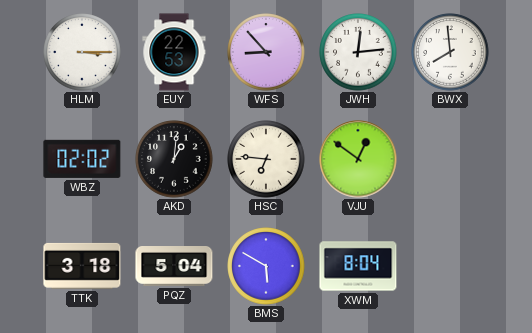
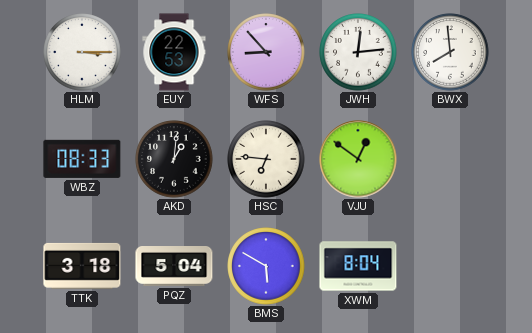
WBZ: 02:02 -> 08:33 (82, 159)
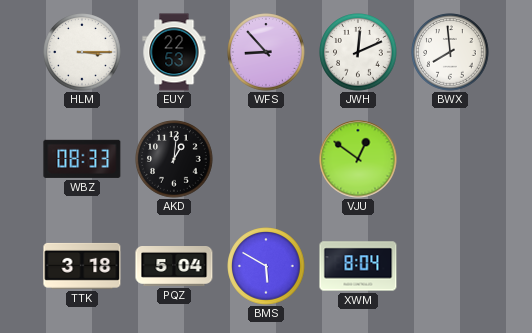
JWH: 12:14 -> 12:11 (358, 52)
HSC: 6:46 -> none (266, 159)
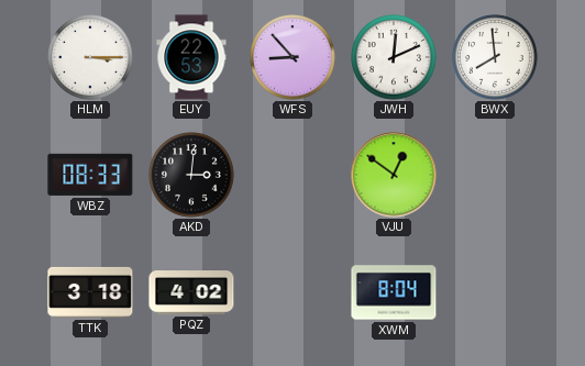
AKD: 1:01 -> 3:01 (191, 175)
PQZ: 5:04 -> 4:02 (191, 293)
BMS: 5:50 -> none (266, 266)
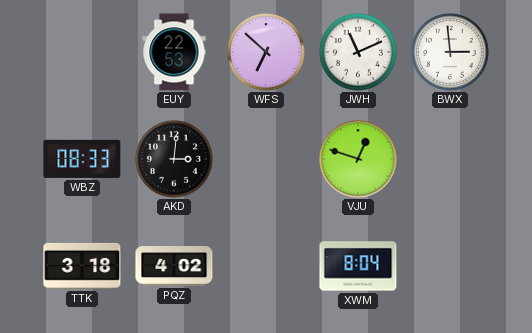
HLM: 3:15 -> none (90, 57)
WFS: 8:53 -> 6:52 (266, 52)
JWH: 12:11 -> 11:11 (358, 52)
BWX: 7:59 -> 2:59 (450, 52)
VJU: 12:51 -> 12:48 (358, 159)
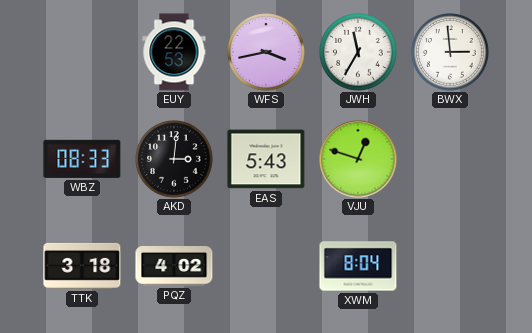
WFS: 6:52 -> 3:43 (266, 52)
JWH: 11:11 -> 11:35 (358, 52)
EAS: none -> 5:43 (266, 159)
